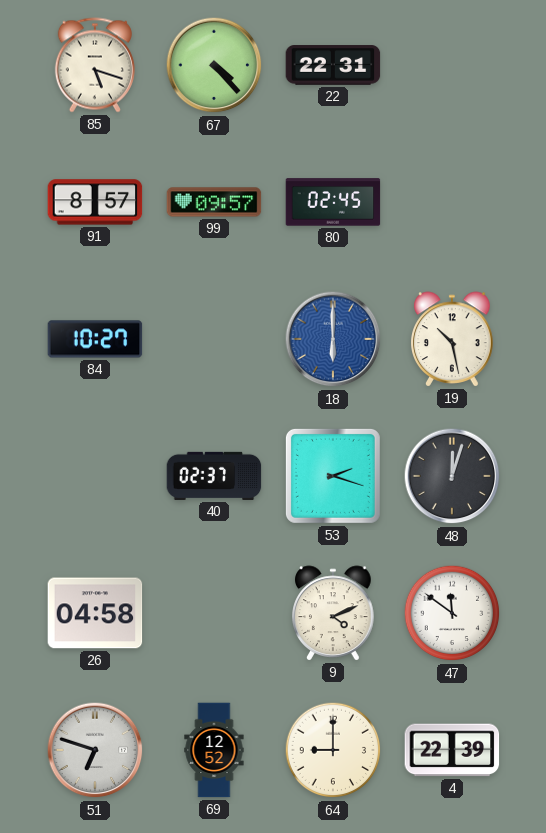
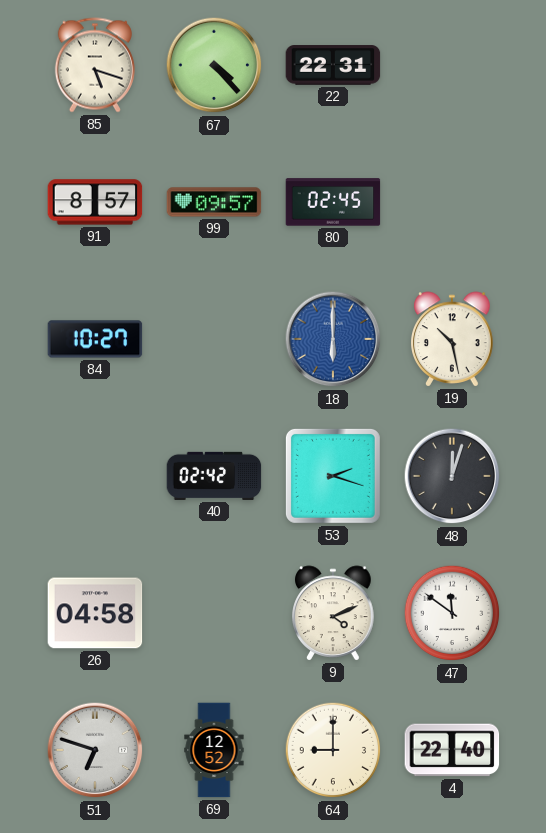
40: 02:37 -> 02:42 (214, 476)
4: 22:39 -> 22:40 (452, 750)
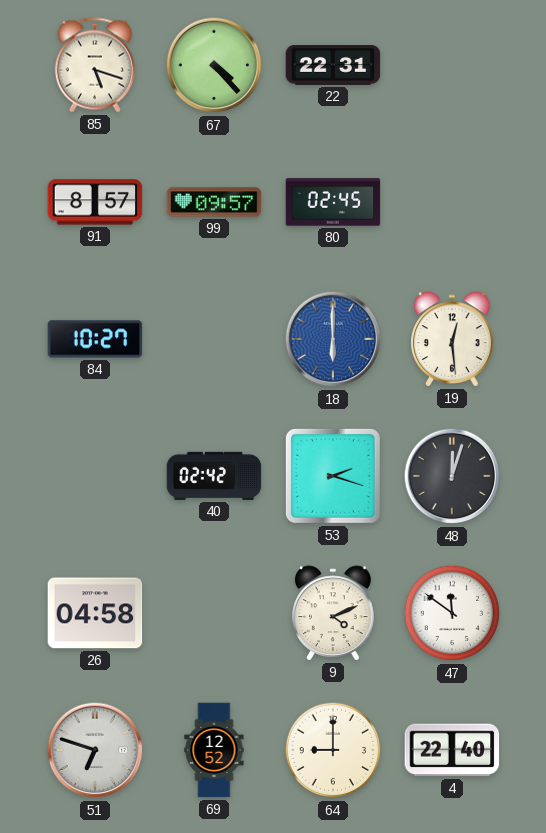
19: 10:28 -> 12:29 (453, 339)
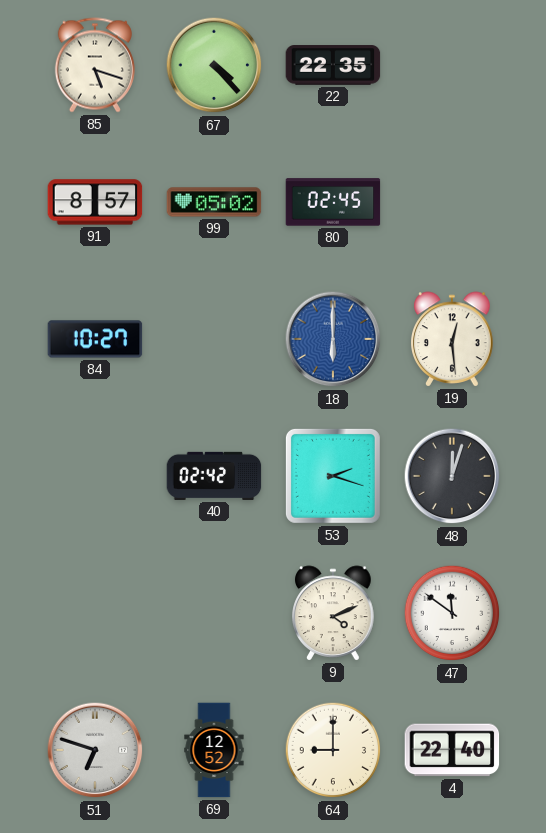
22: 22:31 -> 22:35 (333, 65)
99: 09:57 -> 05:02 (214, 202)
26: 04:58 -> none (95, 613)
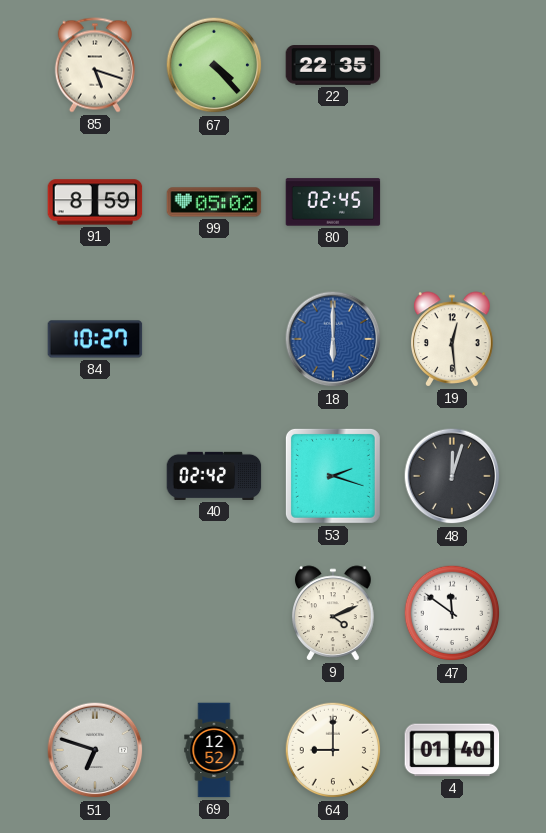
91: 8:57 -> 8:59 (95, 202)
4: 22:40 -> 01:40 (452, 750)
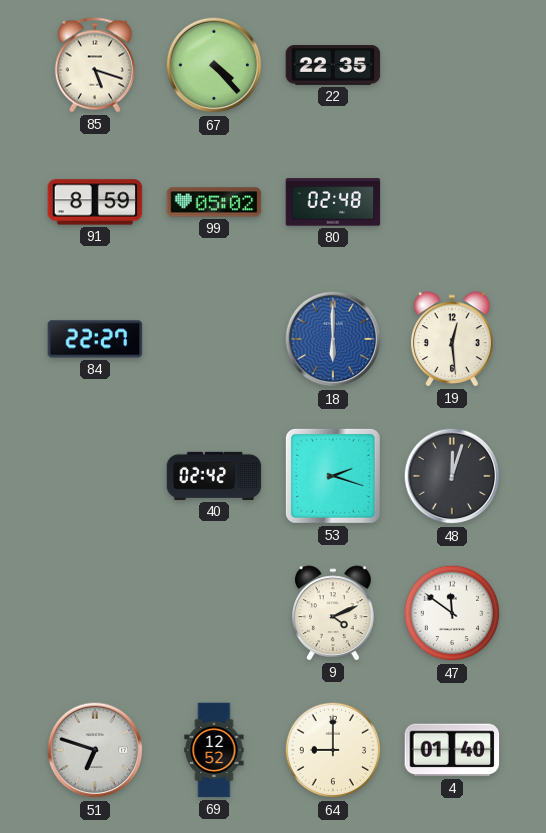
80: 02:45 -> 02:48 (333, 202)
84: 10:27 -> 22:27 (95, 339)
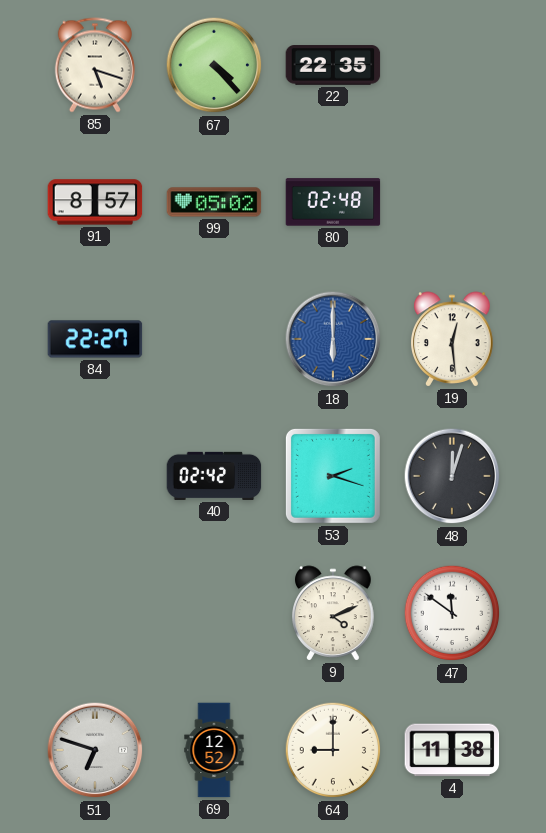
91: 8:59 -> 8:57 (95, 202)
4: 01:40 -> 11:38 (452, 750)
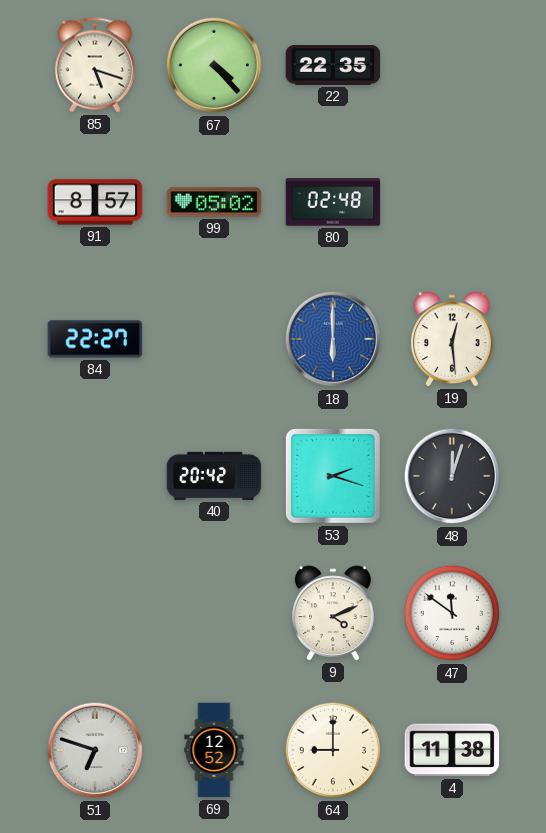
40: 02:42 -> 20:42 (214, 476)
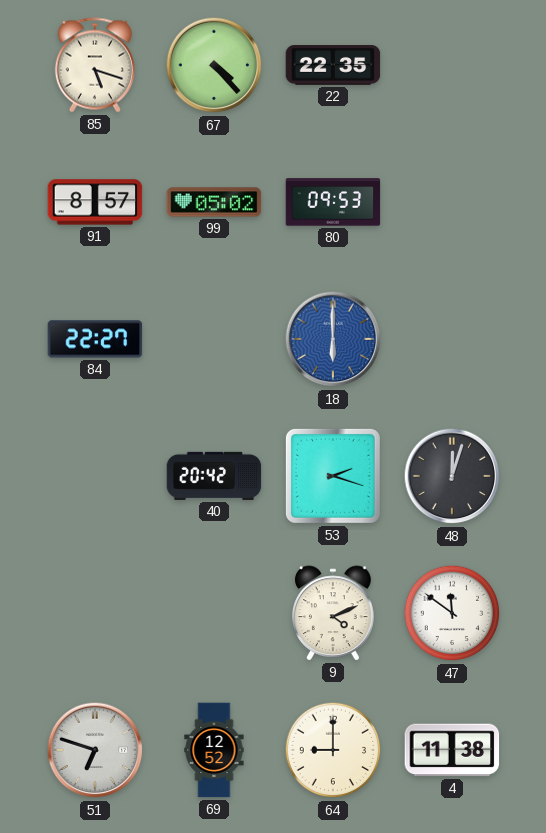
80: 02:48 -> 09:53 (333, 202)
19: 12:29 -> none (453, 339)
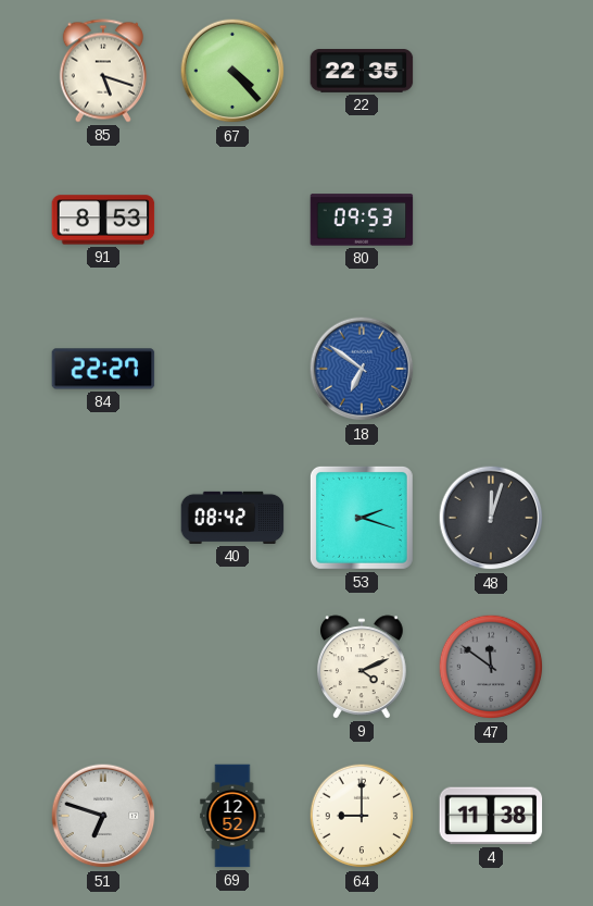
91: 8:57 -> 8:53 (103, 220)
99: 05:02 -> none (214, 202)
18: 6:00 -> 6:51 (362, 369)
40: 20:42 -> 08:42 (232, 518)
47 dial: white -> grey (491, 667)
